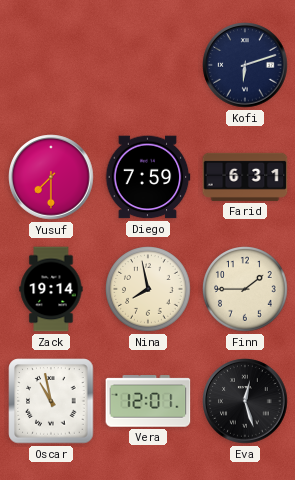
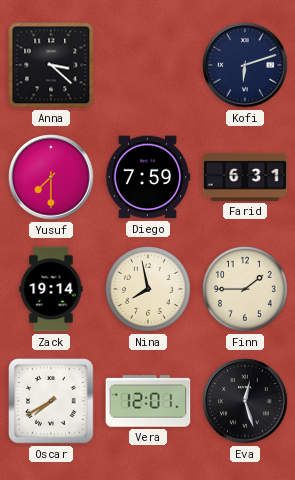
Anna: none -> 3:22 (51, 65)
Oscar: 10:58 -> 7:40 (51, 401)
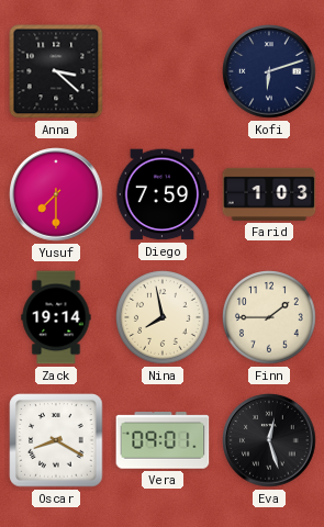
Farid: 6:31 -> 1:03 (269, 194)
Oscar: 7:40 -> 8:20 (56, 440)
Vera: 12:01 -> 09:01 (163, 440)
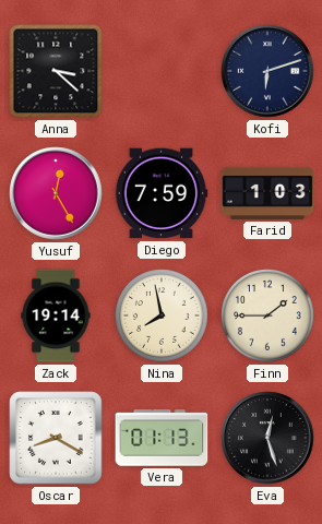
Yusuf: 7:30 -> 12:25 (56, 193)
Vera: 09:01 -> 01:13 (162, 438)
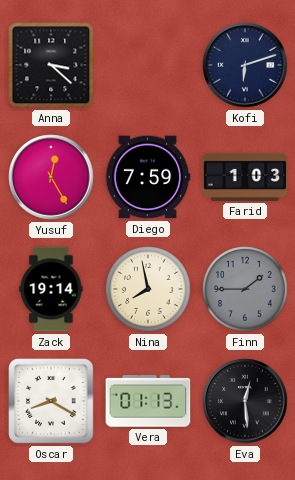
Finn dial: cream -> grey (246, 290)
Eva: 12:27 -> 12:29 (245, 401)
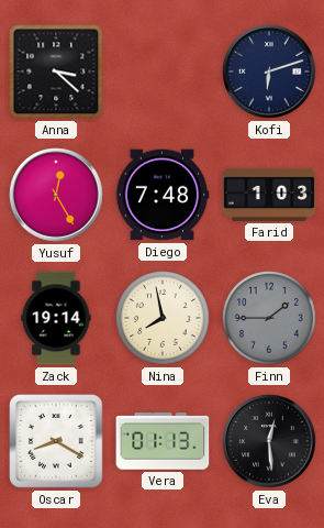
Diego: 7:59 -> 7:48 (163, 195)
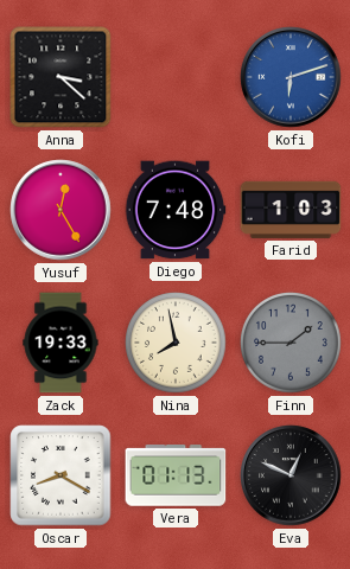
Kofi dial: navy -> blue (291, 77)
Zack: 19:14 -> 19:33 (61, 343)
Eva: 12:29 -> 12:49 (291, 475)
